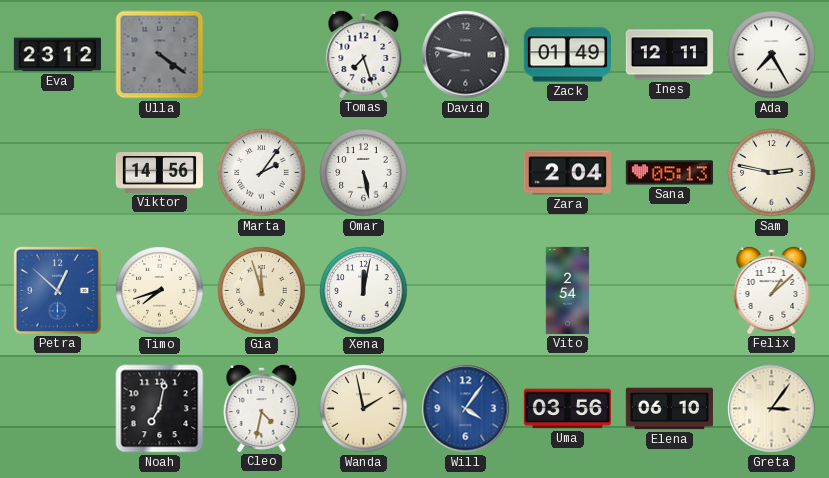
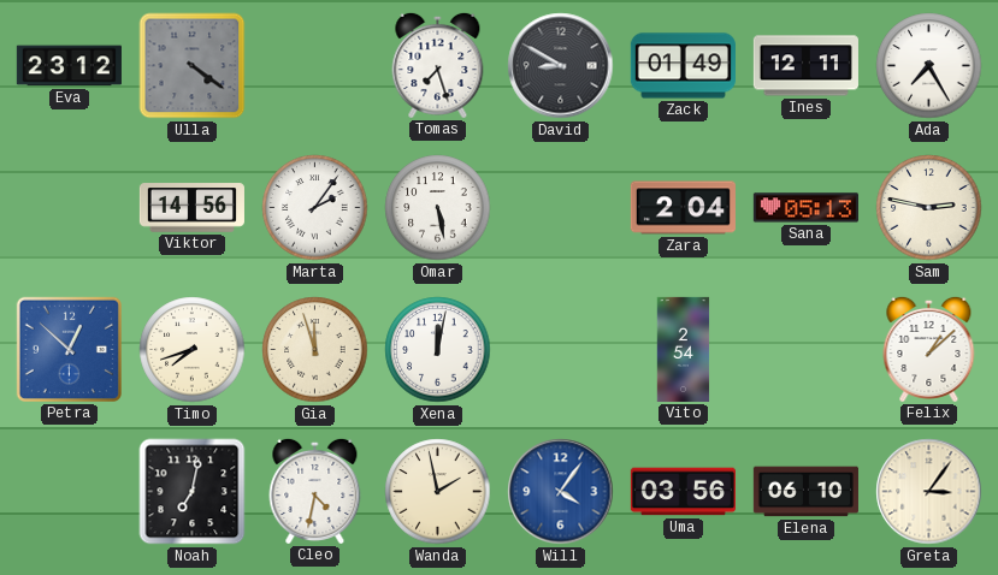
David: 8:47 -> 8:50 (561, 66)
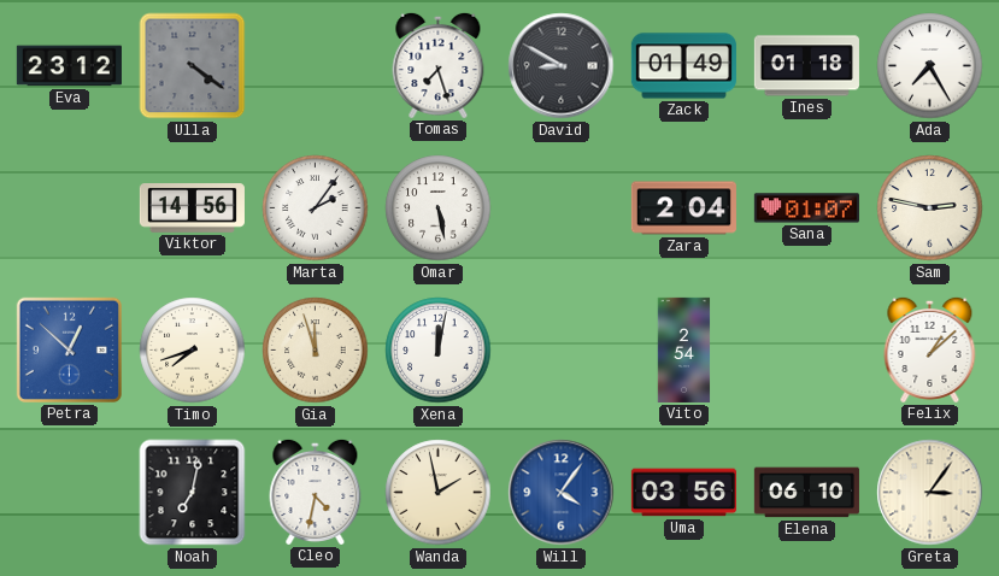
Ines: 12:11 -> 01:18 (806, 66)
Sana: 05:13 -> 01:07 (806, 208)
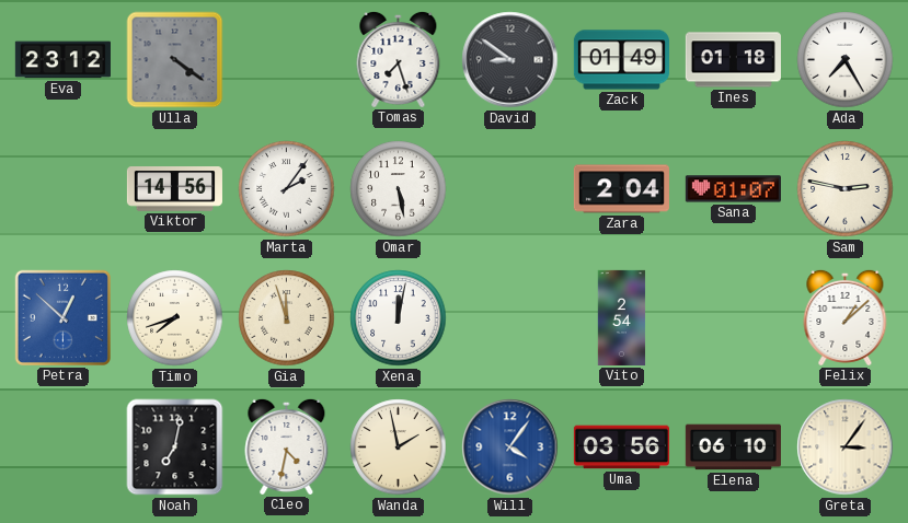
David: 8:50 -> 8:51 (510, 60)
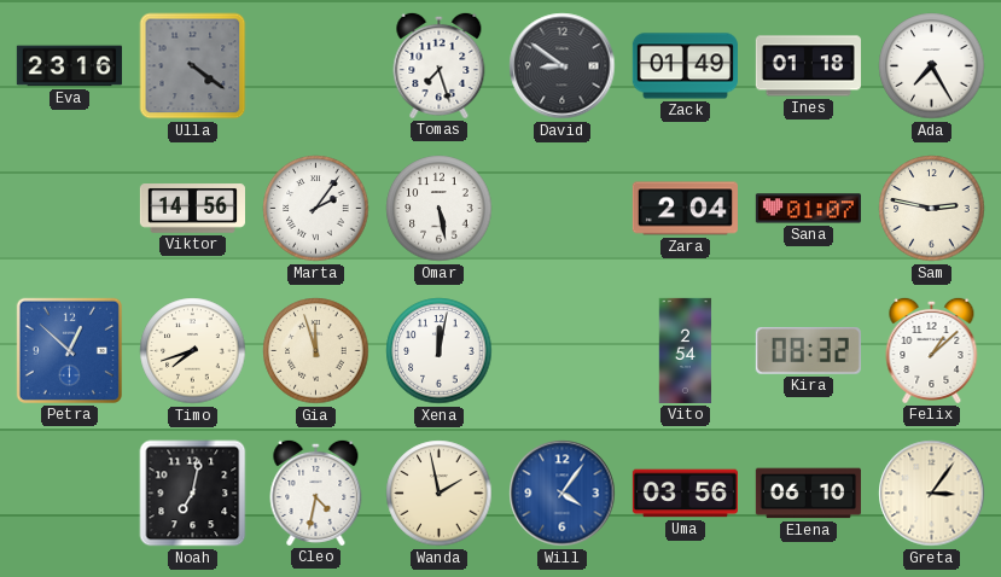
Eva: 23:12 -> 23:16 (69, 66)
Kira: none -> 08:32 (808, 351)
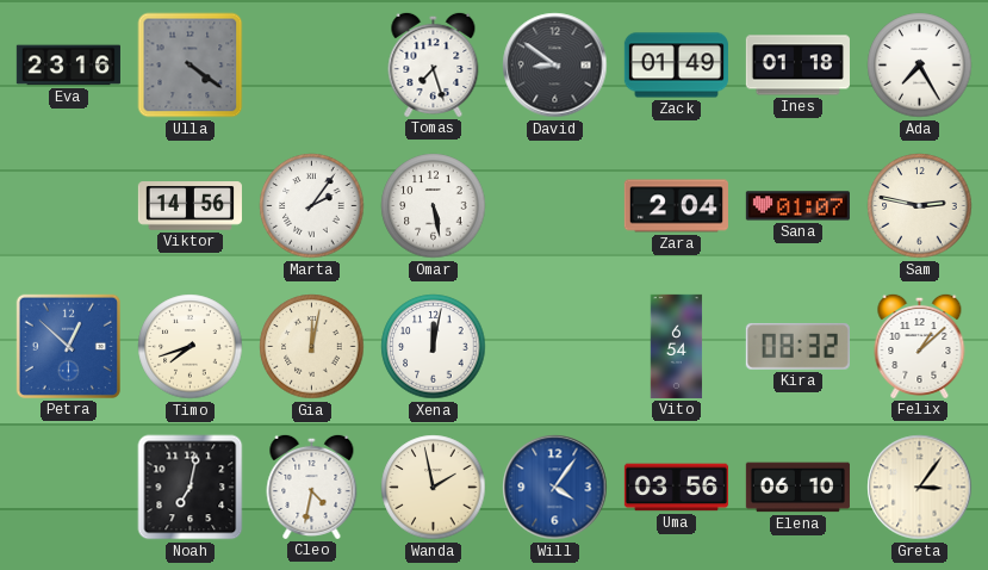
Gia: 11:57 -> 12:02 (312, 347)
Vito: 2:54 -> 6:54 (677, 346)
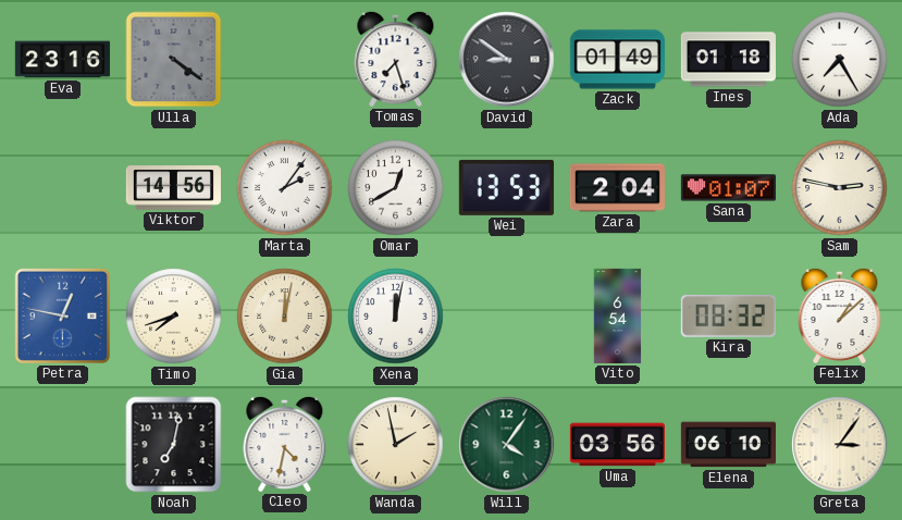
Omar: 5:28 -> 12:40 (396, 188)
Wei: none -> 13:53 (506, 187)
Petra: 12:52 -> 12:47 (62, 315)
Will dial: blue -> green (507, 445)
